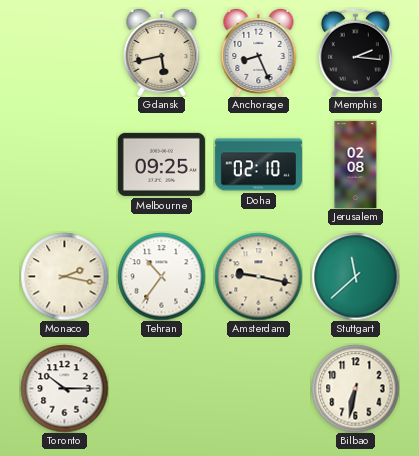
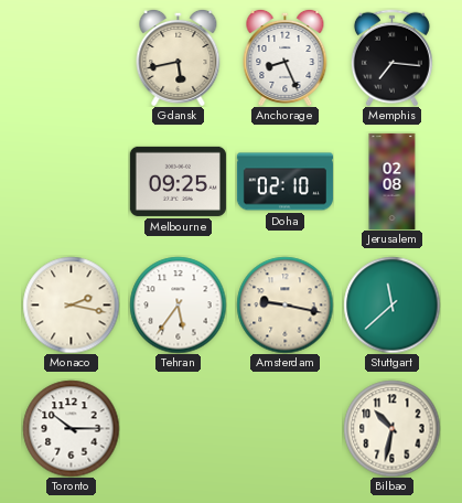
Memphis: 2:16 -> 7:16 (391, 57)
Tehran: 10:36 -> 5:36 (178, 304)
Bilbao: 6:32 -> 10:32 (391, 428)
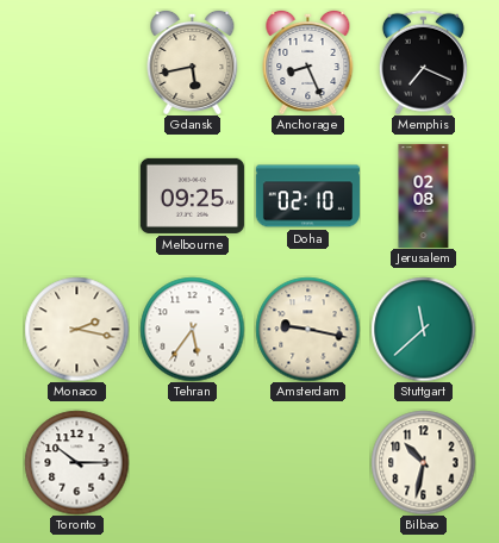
Memphis: 7:16 -> 7:19 (423, 62)
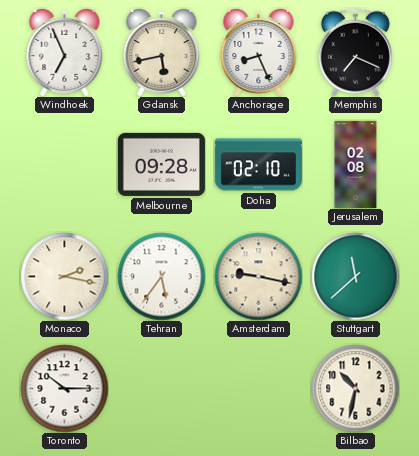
Windhoek: none -> 6:56 (65, 52)
Melbourne: 09:25 -> 09:28 (161, 164)
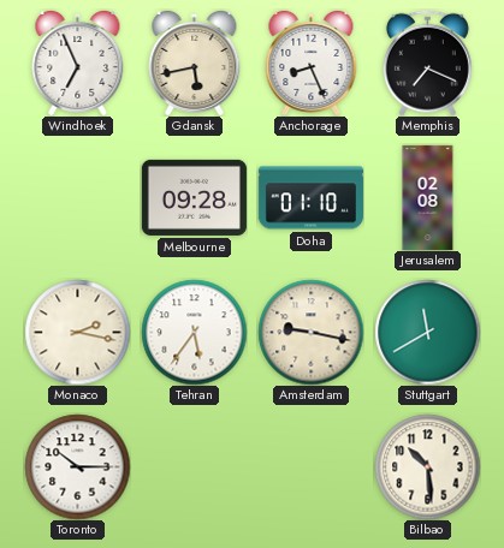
Doha: 02:10 -> 01:10 (310, 198)
Stuttgart: 11:38 -> 11:40 (427, 332)
Bilbao: 10:32 -> 10:29 (427, 466)
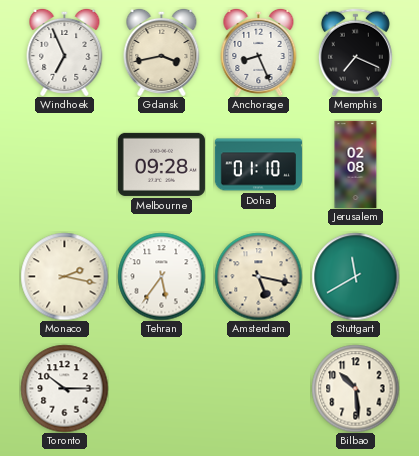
Gdansk: 5:43 -> 3:43 (162, 52)
Amsterdam: 9:17 -> 5:17 (258, 276)
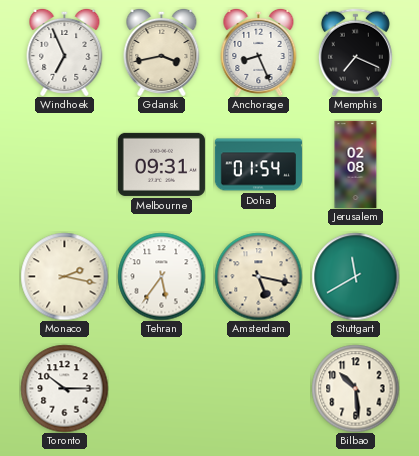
Melbourne: 09:28 -> 09:31 (161, 164)
Doha: 01:10 -> 01:54 (258, 165)
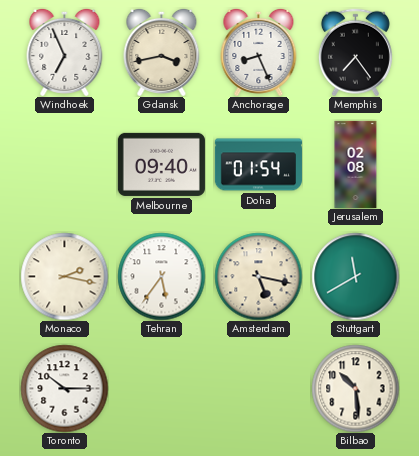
Memphis: 7:19 -> 7:24 (355, 52)
Melbourne: 09:31 -> 09:40 (161, 164)
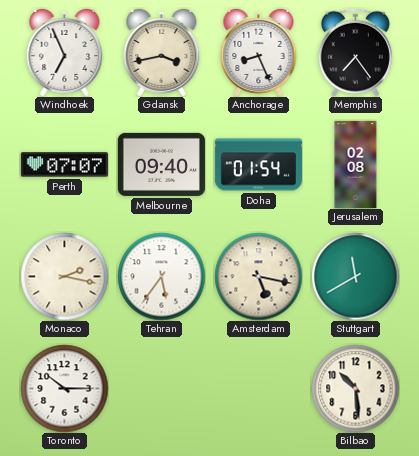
Perth: none -> 07:07 (64, 165)
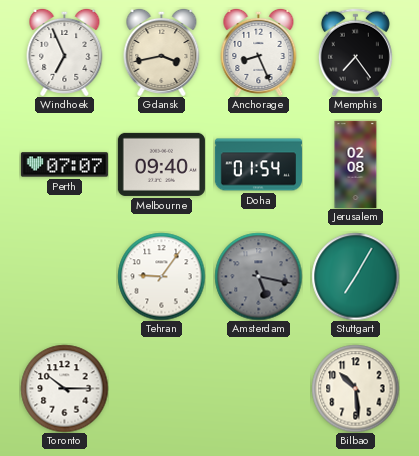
Monaco: 2:17 -> none (64, 276)
Tehran: 5:36 -> 9:06 (161, 276)
Amsterdam dial: cream -> grey (258, 276)
Stuttgart: 11:40 -> 7:05 (355, 276)
